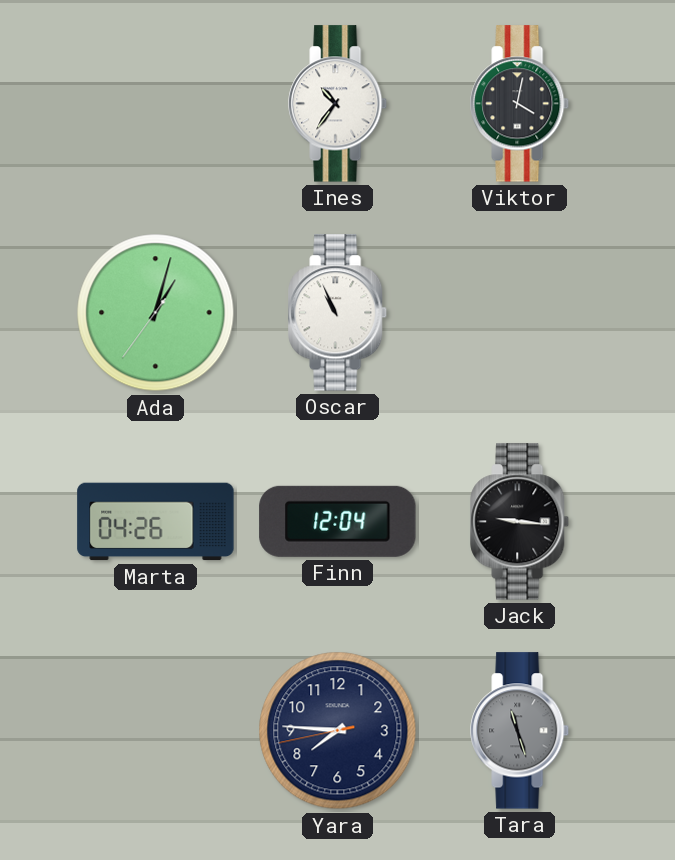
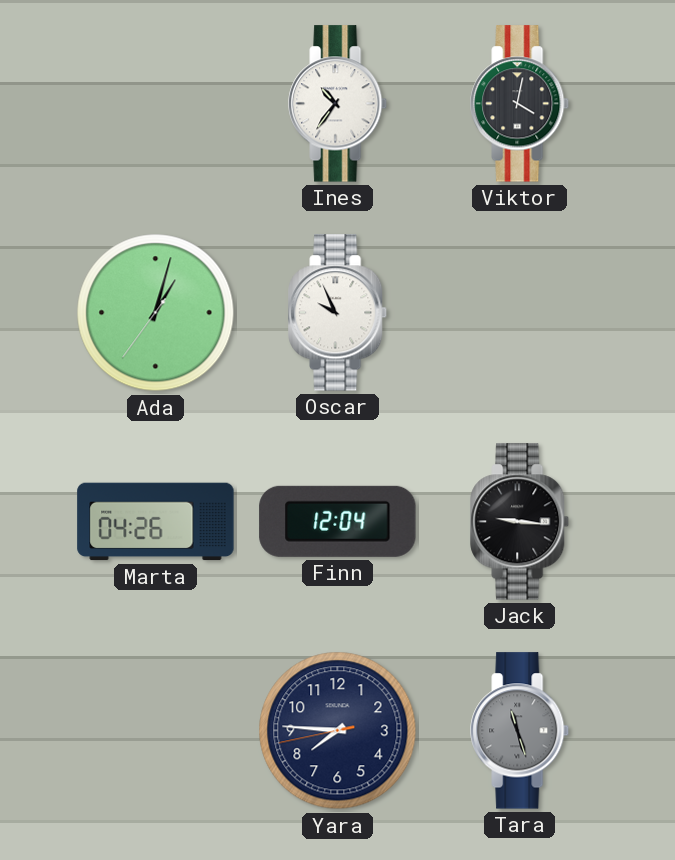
Oscar: 10:56 -> 9:56 (338, 313)
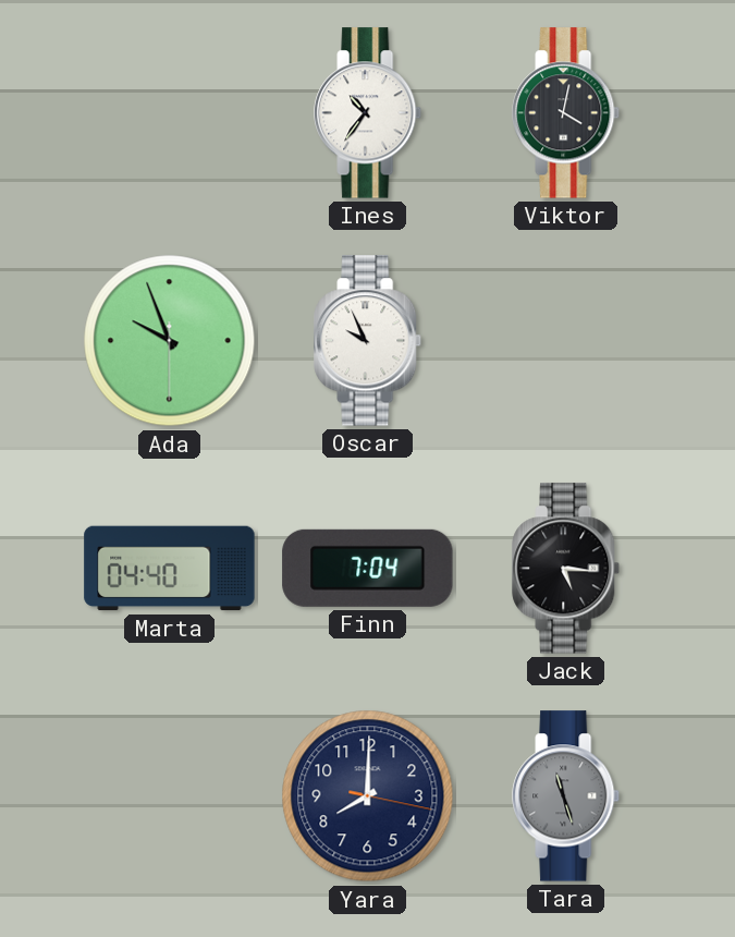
Ada: 1:02 -> 9:56 (170, 341)
Marta: 04:26 -> 04:40 (170, 569)
Finn: 12:04 -> 7:04 (368, 568)
Jack: 9:16 -> 5:16 (566, 569)
Yara: 7:45 -> 8:00 (368, 796)
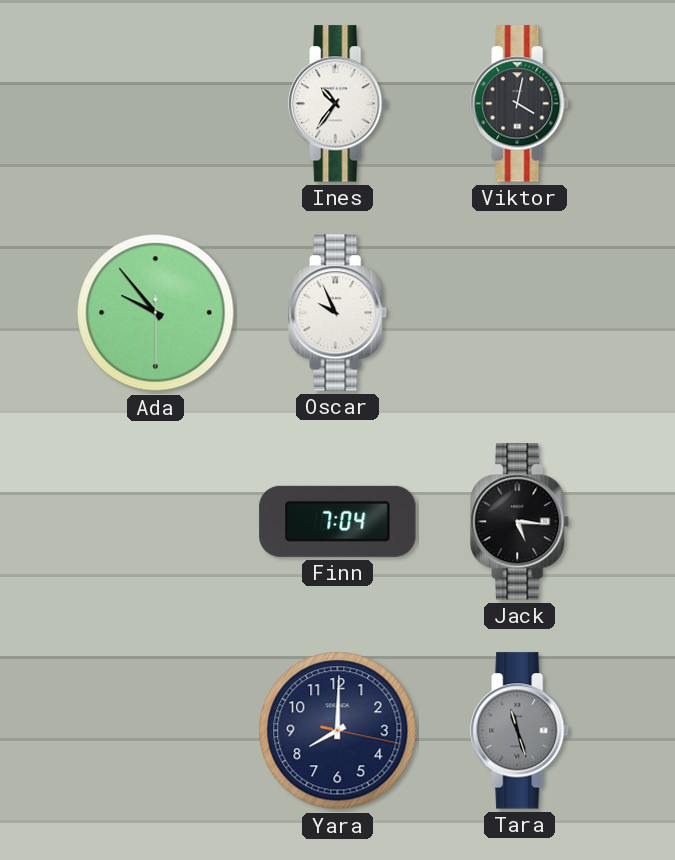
Ada: 9:56 -> 9:53 (156, 313)
Marta: 04:40 -> none (170, 569)
